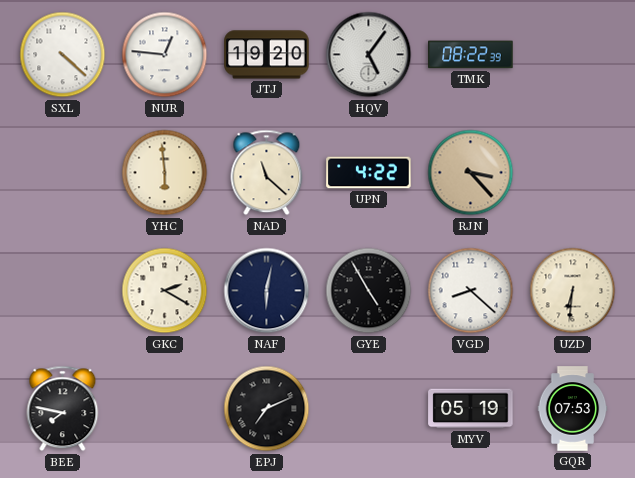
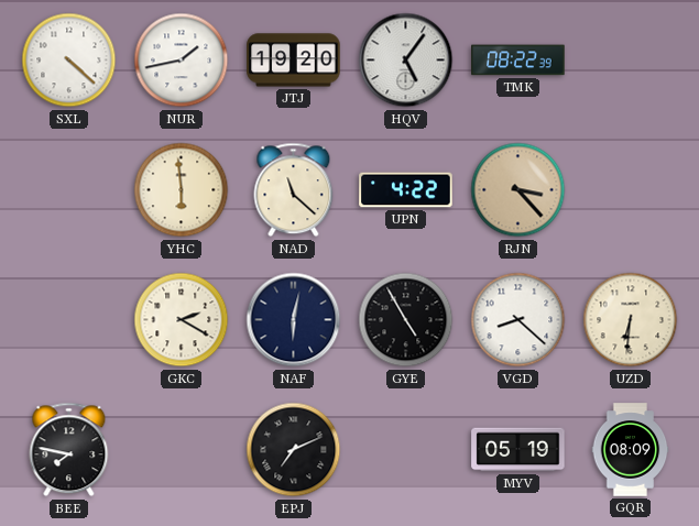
NUR: 12:46 -> 1:43 (182, 61)
GQR: 07:53 -> 08:09 (631, 450)
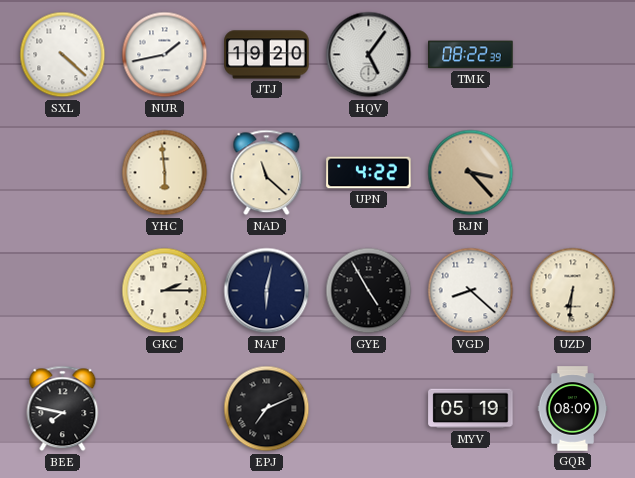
GKC: 2:20 -> 2:15 (165, 291)
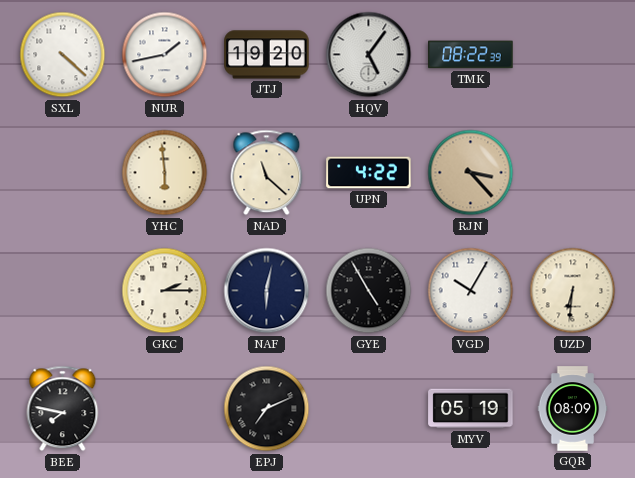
VGD: 8:22 -> 10:05 (471, 291)
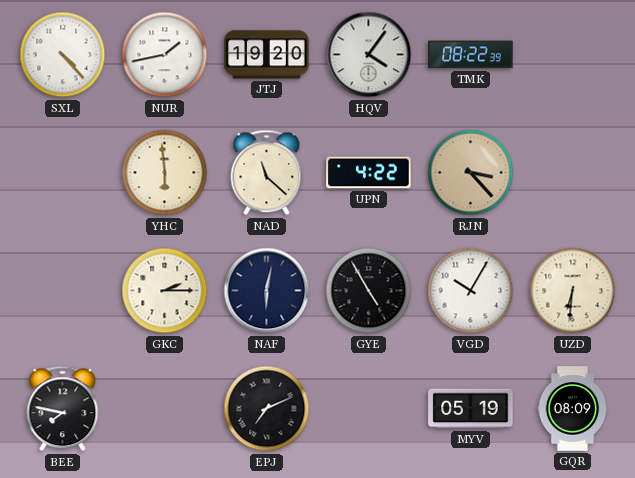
SXL: 4:22 -> 4:23 (63, 55)
HQV: 5:06 -> 4:06 (369, 55)
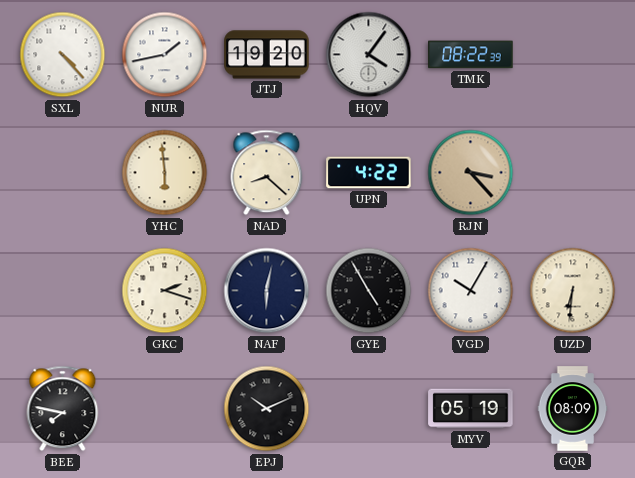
NAD: 11:22 -> 8:22 (267, 173)
GKC: 2:15 -> 2:18 (165, 291)
EPJ: 7:11 -> 10:11 (267, 409)
